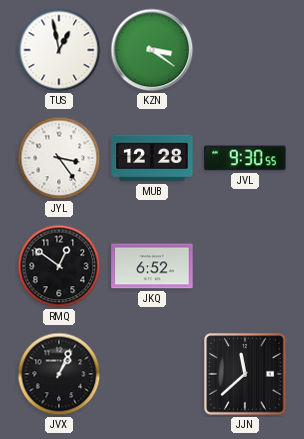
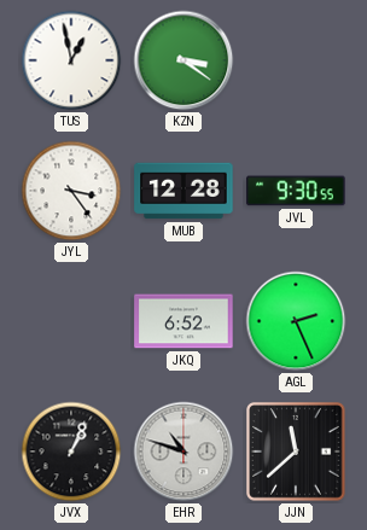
RMQ: 12:51 -> none (59, 266)
AGL: none -> 2:26 (296, 321)
EHR: none -> 10:48 (183, 452)
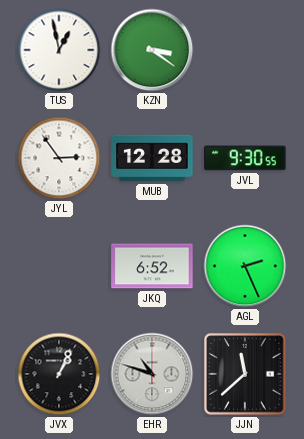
JYL: 3:24 -> 2:54 (59, 158)
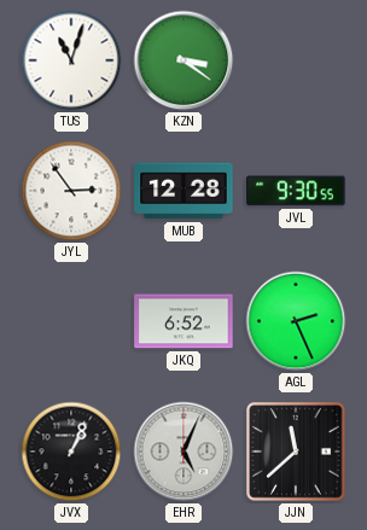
TUS: 12:58 -> 11:03 (71, 60)
EHR: 10:48 -> 5:04 (183, 452)
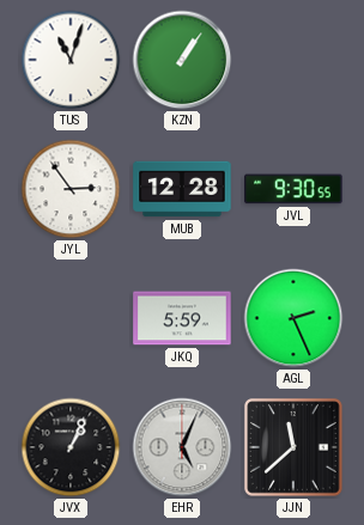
KZN: 3:21 -> 1:06 (182, 60)
JKQ: 6:52 -> 5:59 (182, 318)
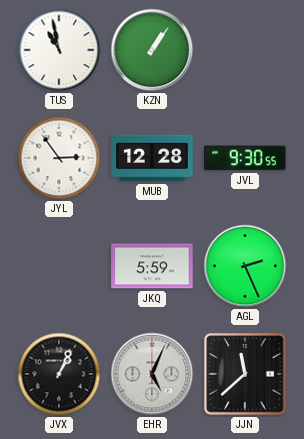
TUS: 11:03 -> 10:58 (59, 50)
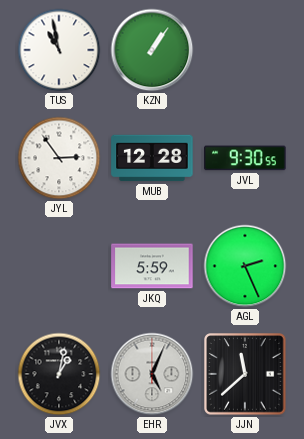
JVX: 1:04 -> 1:02 (59, 374)
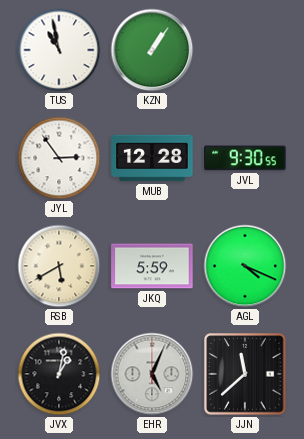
RSB: none -> 5:40 (59, 266)
AGL: 2:26 -> 4:19 (245, 266)
